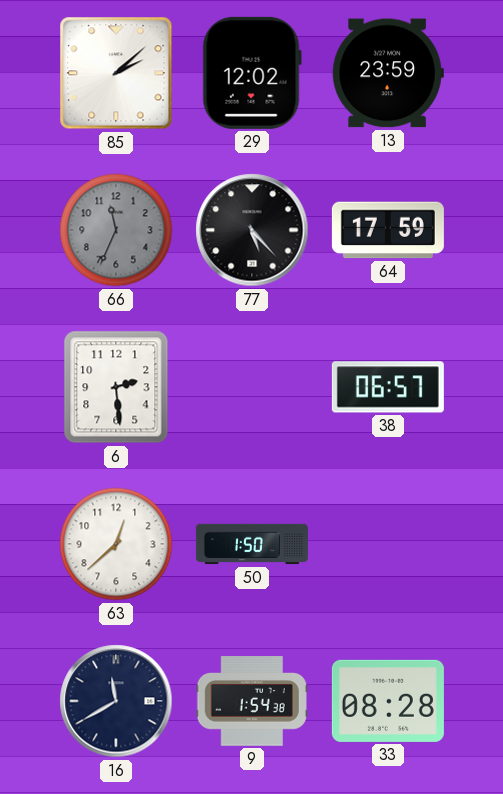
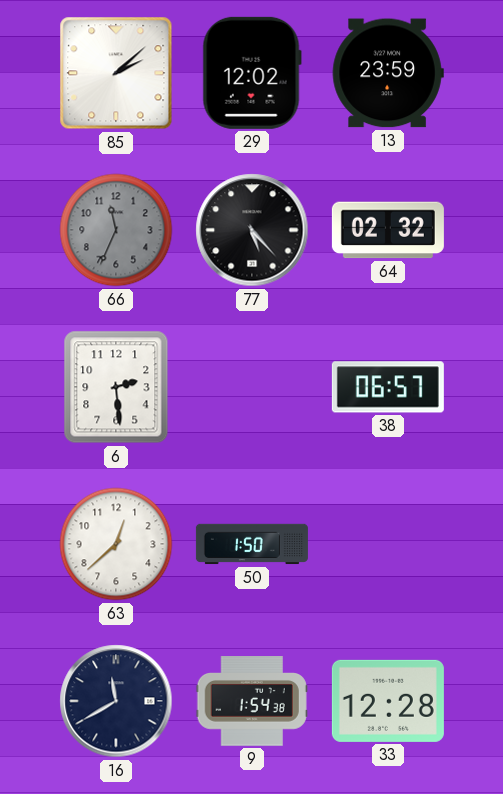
64: 17:59 -> 02:32 (388, 230)
33: 08:28 -> 12:28 (388, 701)
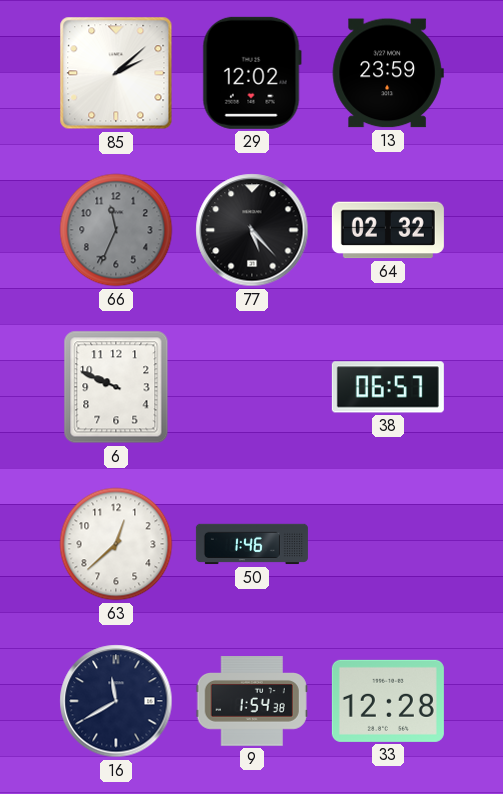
6: 2:29 -> 9:49 (116, 387)
50: 1:50 -> 1:46 (252, 544)
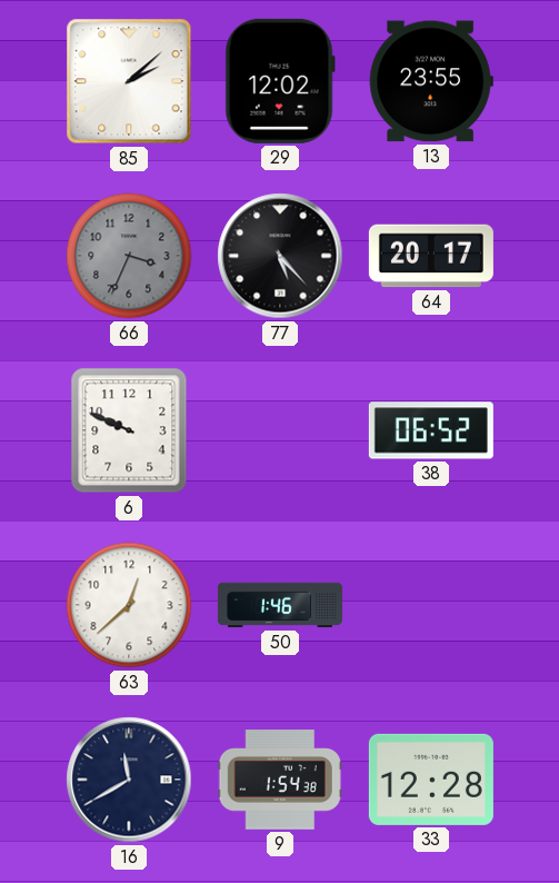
13: 23:59 -> 23:55 (431, 81)
66: 11:34 -> 3:34 (129, 256)
64: 02:32 -> 20:17 (431, 256)
38: 06:57 -> 06:52 (431, 430)
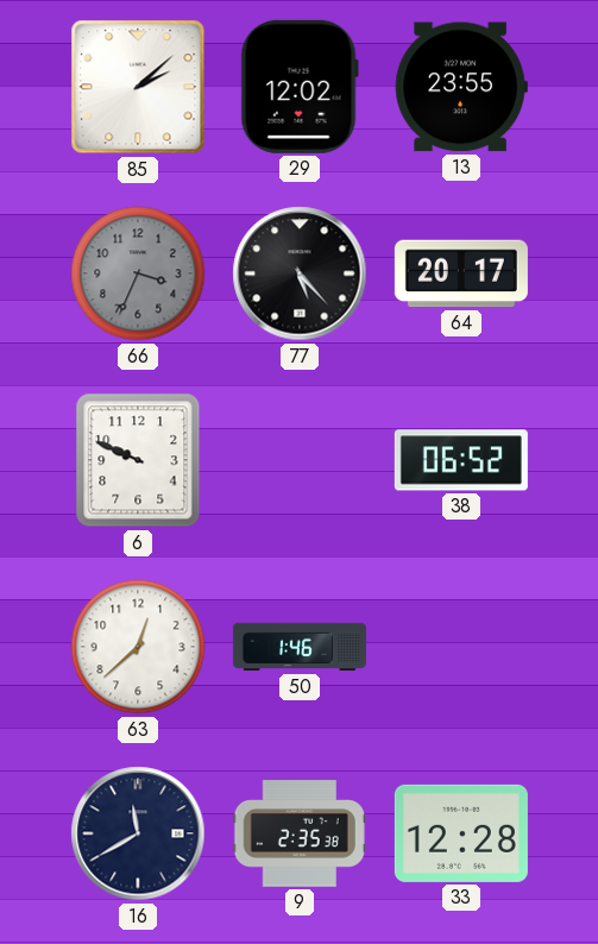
9: 1:54 -> 2:35 (300, 833)
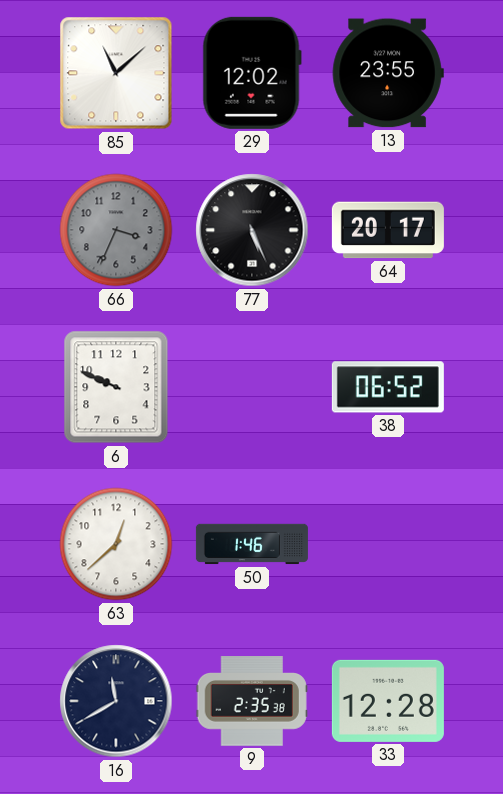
85: 2:08 -> 11:08 (116, 73)
77: 5:23 -> 5:26 (252, 230)
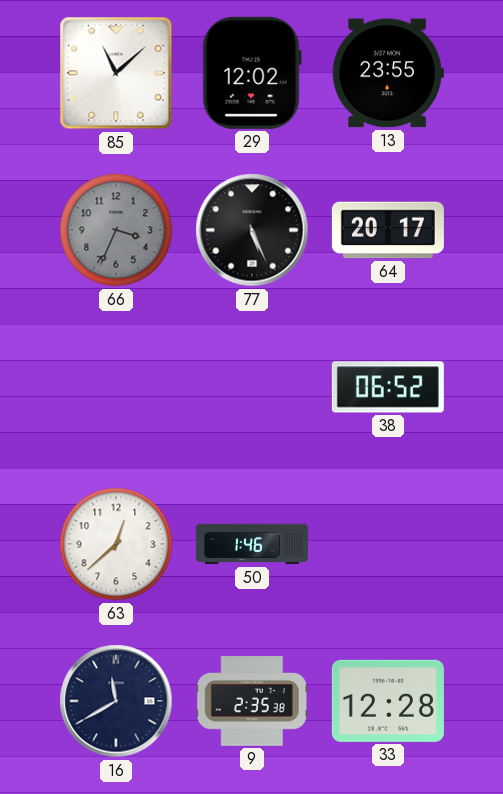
6: 9:49 -> none (116, 387)
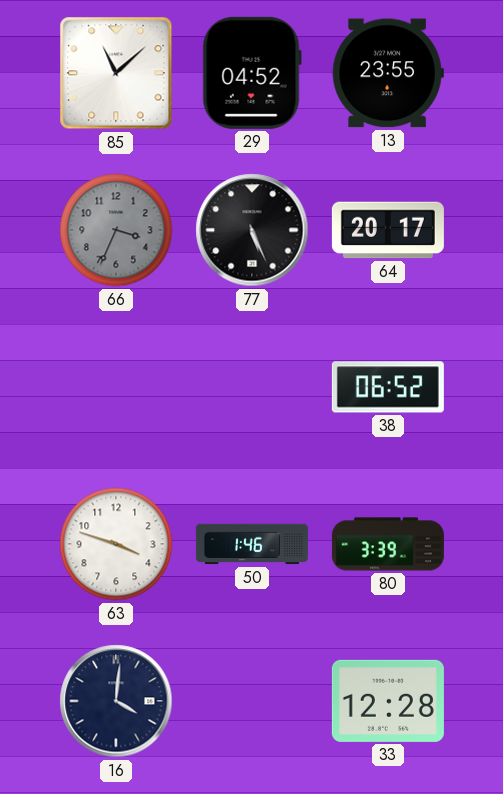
29: 12:02 -> 04:52 (252, 73)
63: 12:38 -> 3:48 (116, 544)
80: none -> 3:39 (388, 544)
16: 11:40 -> 4:01 (116, 701)
9: 2:35 -> none (252, 701)
